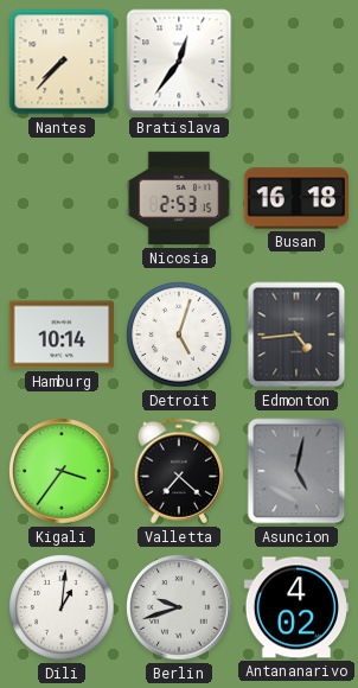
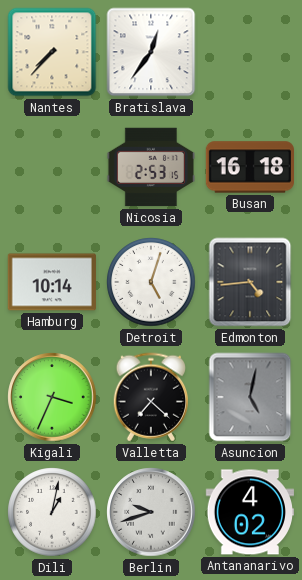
Kigali: 3:36 -> 3:34 (52, 397)
Dili: 1:01 -> 1:02 (52, 512)
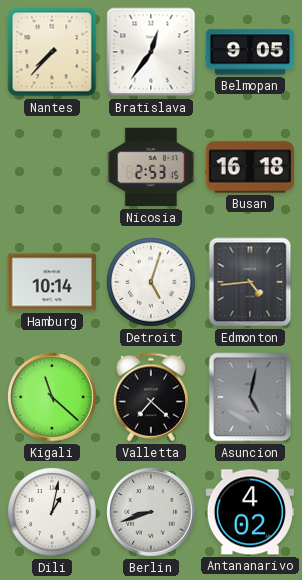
Belmopan: none -> 9:05 (249, 52)
Kigali: 3:34 -> 11:22 (52, 397)
Berlin: 9:42 -> 8:42 (151, 512)
